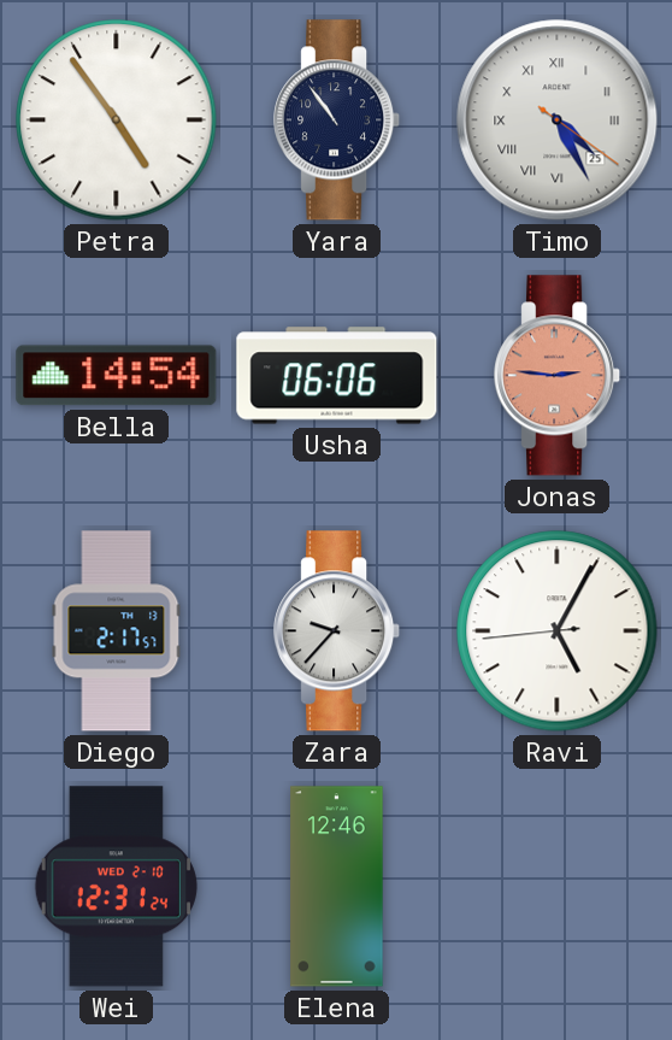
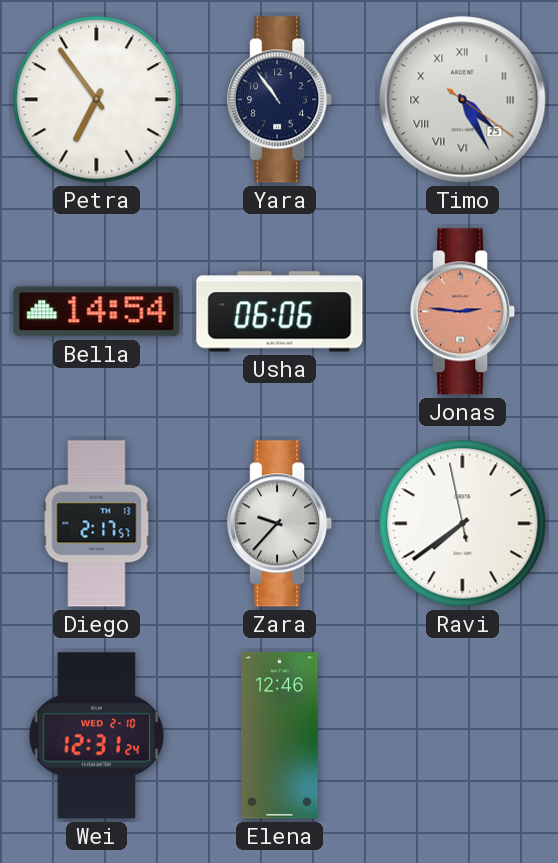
Petra: 4:54 -> 6:54 (97, 100)
Ravi: 5:04 -> 7:38 (463, 524)
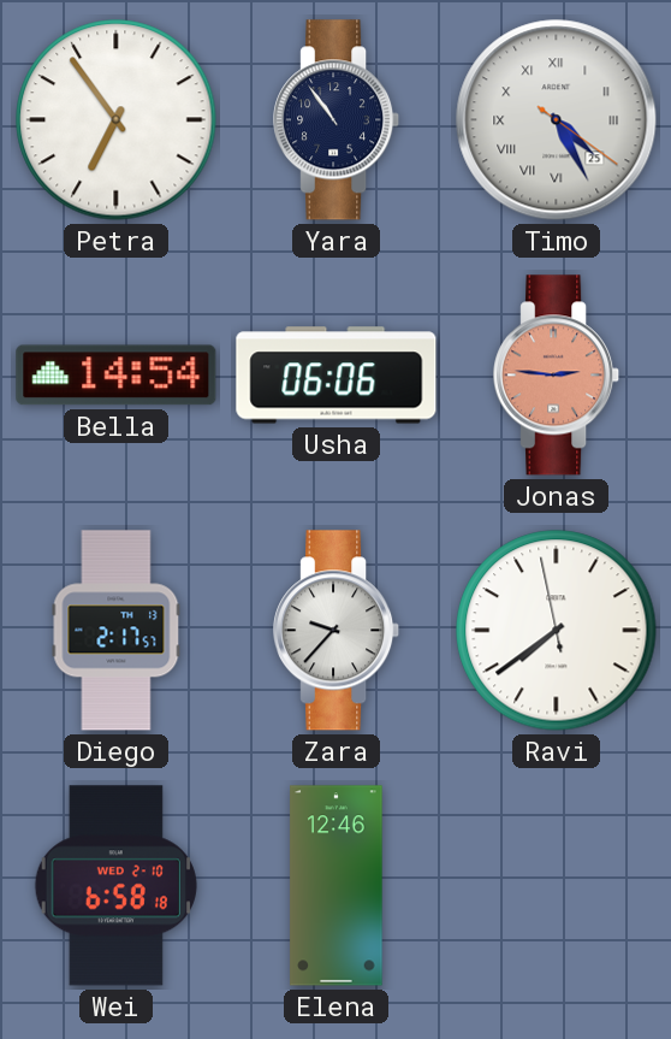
Wei: 12:31 -> 6:58 (115, 886)
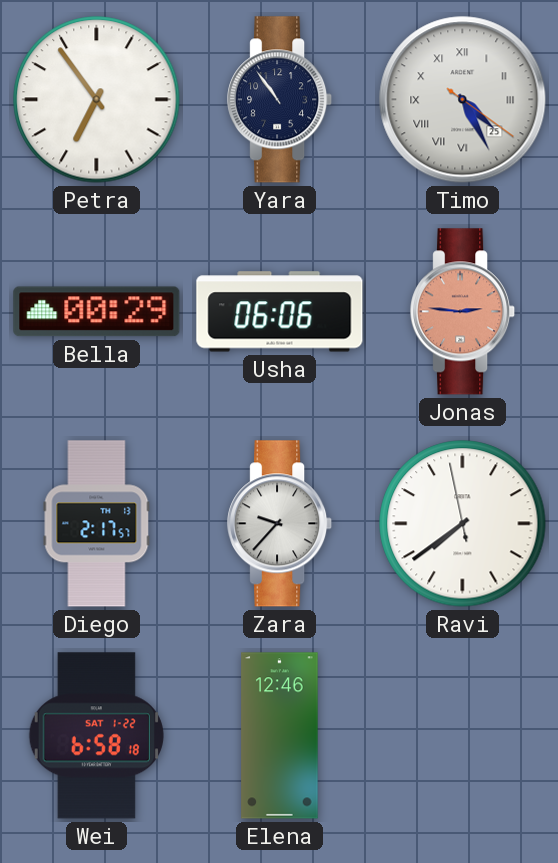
Bella: 14:54 -> 00:29 (97, 312)
Wei date: WED 2-10 -> SAT 1-22 (96, 736)
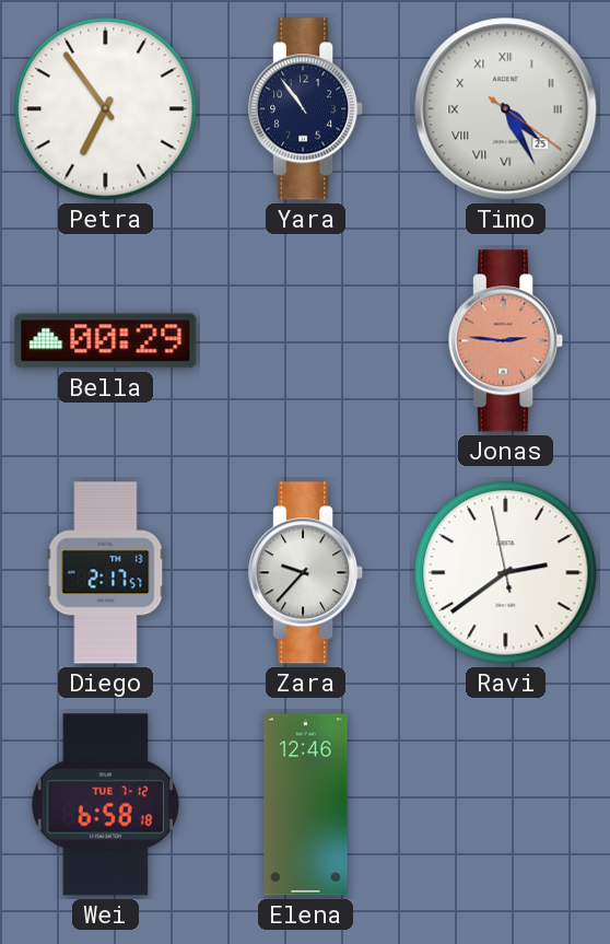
Usha: 06:06 -> none (280, 312)
Ravi: 7:38 -> 2:38 (506, 573)
Wei date: SAT 1-22 -> TUE 7-12 (105, 805)
